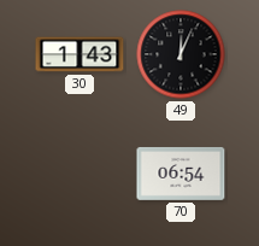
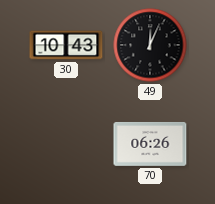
30: 1:43 -> 10:43 (66, 45)
70: 06:54 -> 06:26 (150, 144)
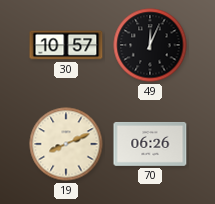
30: 10:43 -> 10:57 (66, 45)
19: none -> 8:11 (66, 144)
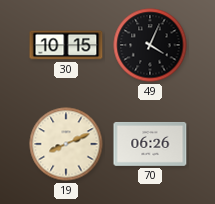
30: 10:57 -> 10:15 (66, 45)
49: 12:04 -> 4:04 (150, 45)
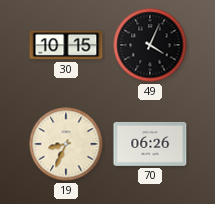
19: 8:11 -> 8:34 (66, 144)
